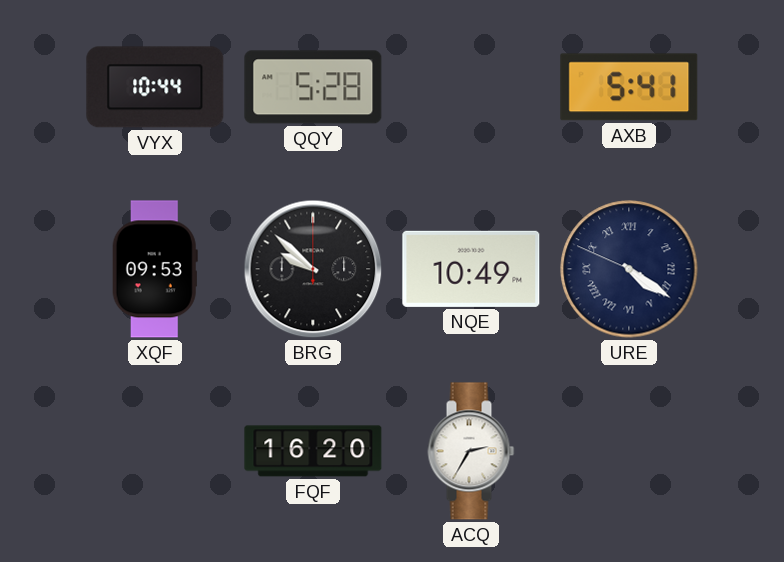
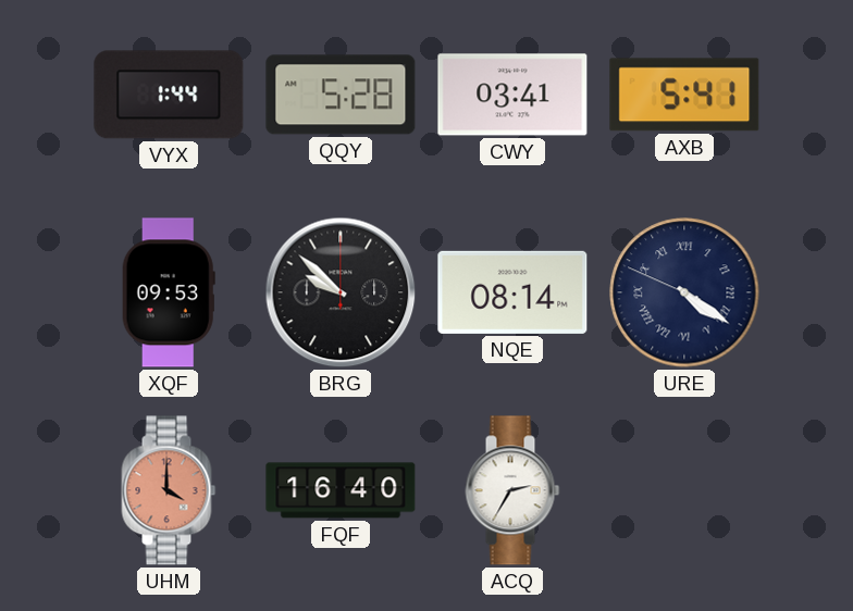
VYX: 10:44 -> 1:44 (169, 95)
CWY: none -> 03:41 (512, 95)
NQE: 10:49 -> 08:14 (512, 292)
UHM: none -> 4:00 (169, 490)
FQF: 16:20 -> 16:40 (341, 490)
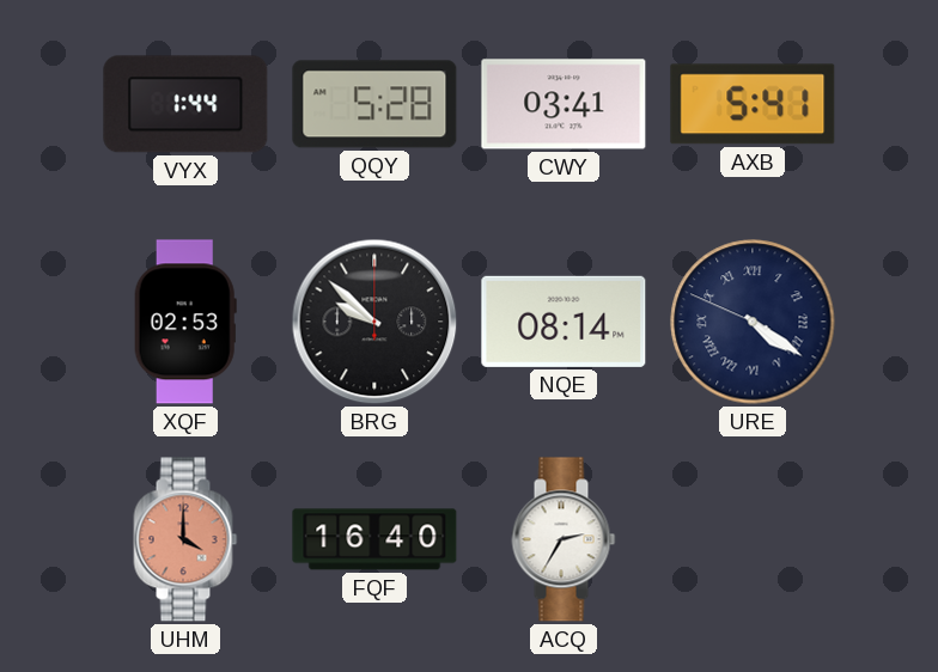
XQF: 09:53 -> 02:53 (185, 322)
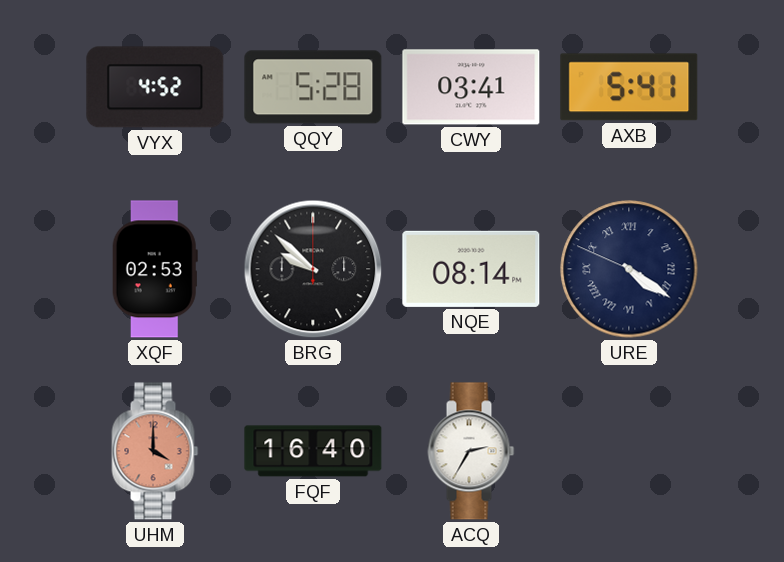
VYX: 1:44 -> 4:52 (155, 87)
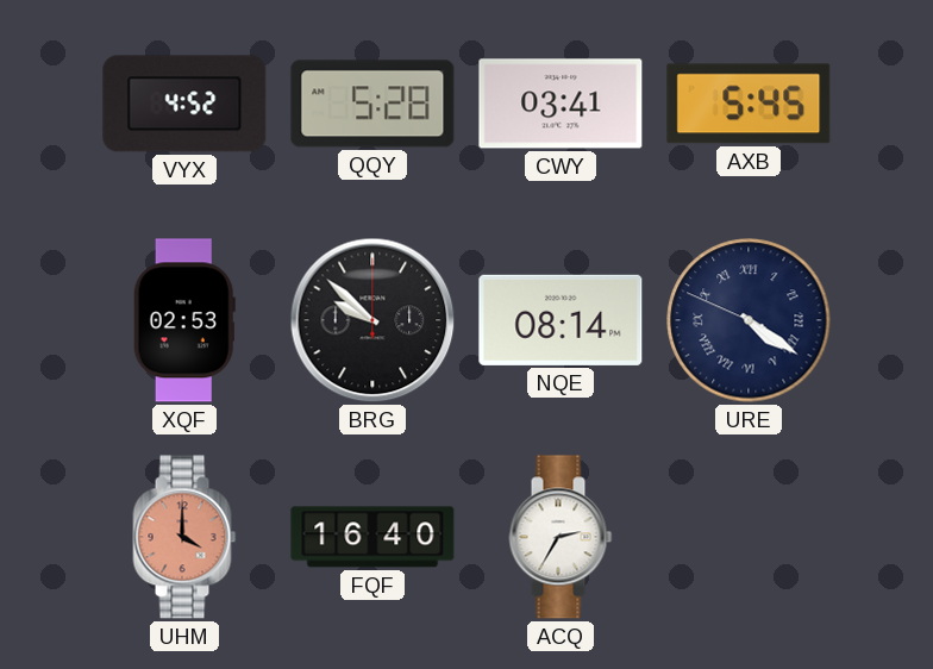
AXB: 5:41 -> 5:45 (749, 104)
